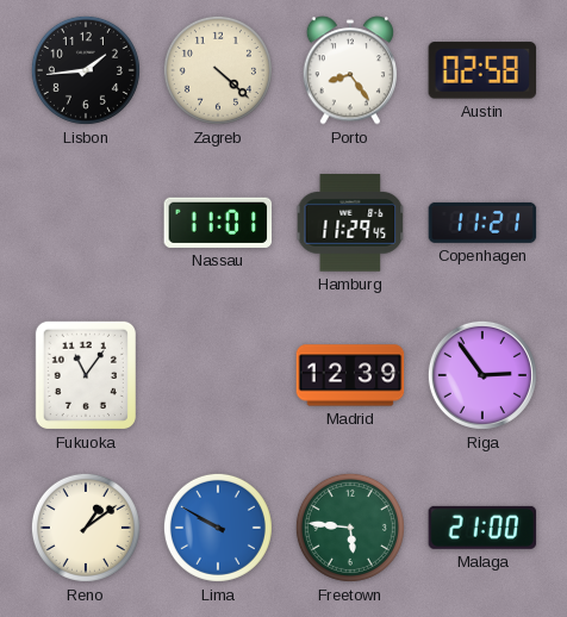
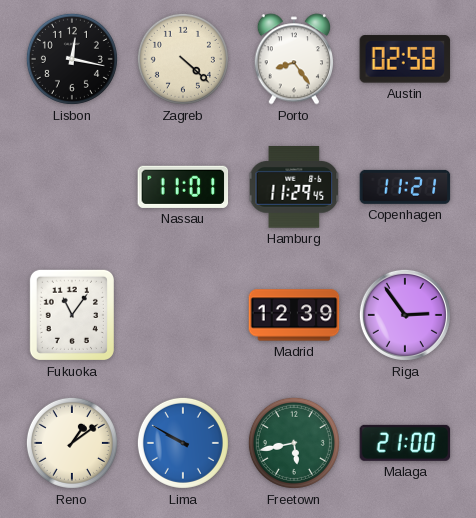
Lisbon: 1:44 -> 12:17 (72, 59)
Freetown: 5:46 -> 5:43 (294, 443)
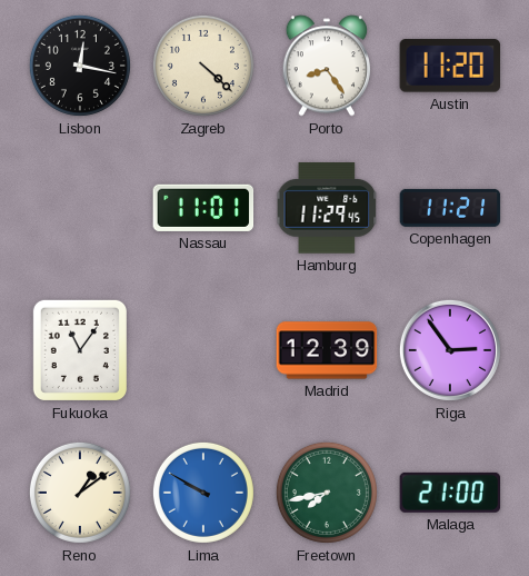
Austin: 02:58 -> 11:20 (450, 66)
Freetown: 5:43 -> 7:43 (327, 493)
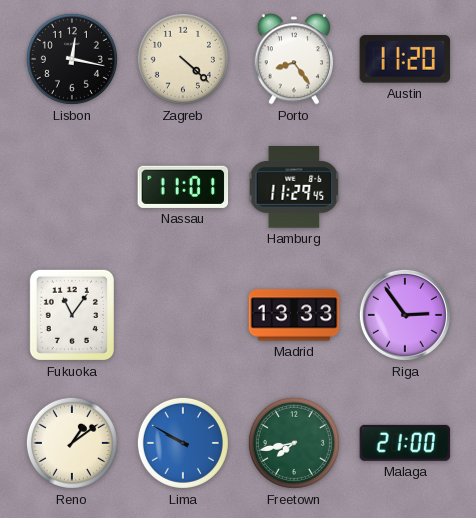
Copenhagen: 11:21 -> none (450, 208)
Madrid: 12:39 -> 13:33 (294, 315)
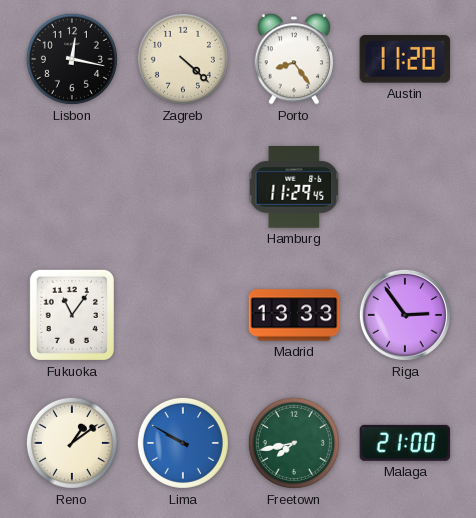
Nassau: 11:01 -> none (183, 187)
